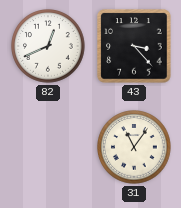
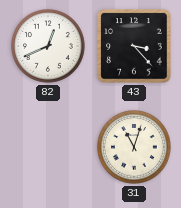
31: 11:06 -> 11:03 (134, 147)
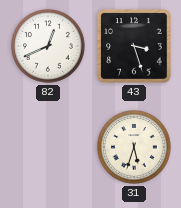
43: 3:23 -> 3:27 (134, 46)
31: 11:03 -> 5:33 (134, 147)
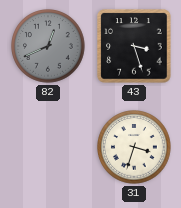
82 dial: white -> grey (48, 46)
31: 5:33 -> 3:33 (134, 147)
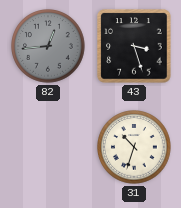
82: 12:41 -> 12:44 (48, 46)
31: 3:33 -> 10:33 (134, 147)
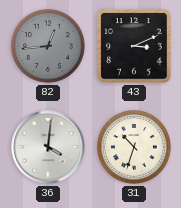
43: 3:27 -> 3:11 (134, 46)
36: none -> 4:01 (48, 147)
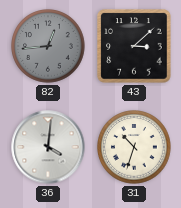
43: 3:11 -> 3:08 (134, 46)
